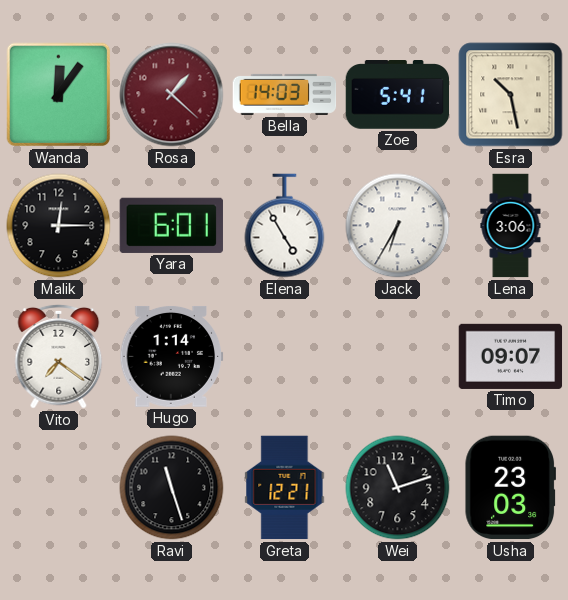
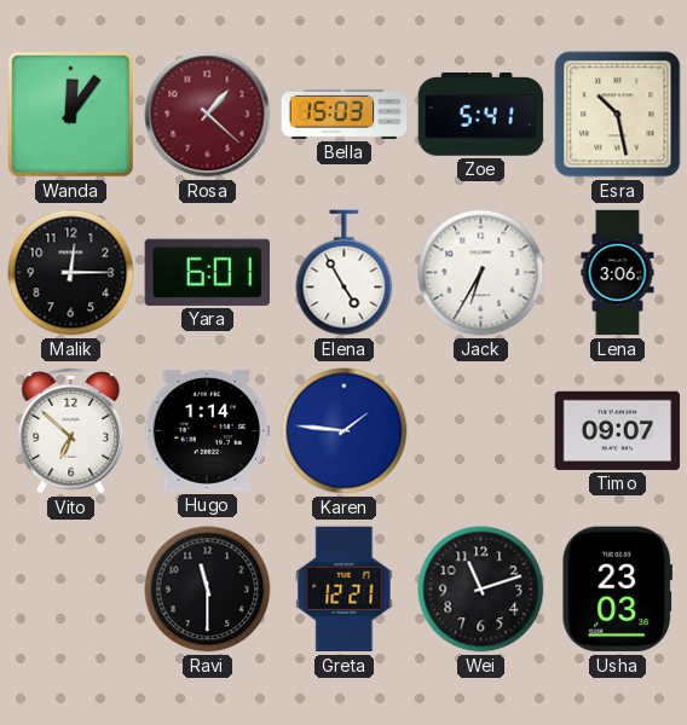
Bella: 14:03 -> 15:03 (345, 114)
Vito: 7:21 -> 6:52 (71, 430)
Karen: none -> 1:46 (345, 431)
Ravi: 11:27 -> 11:30 (208, 590)
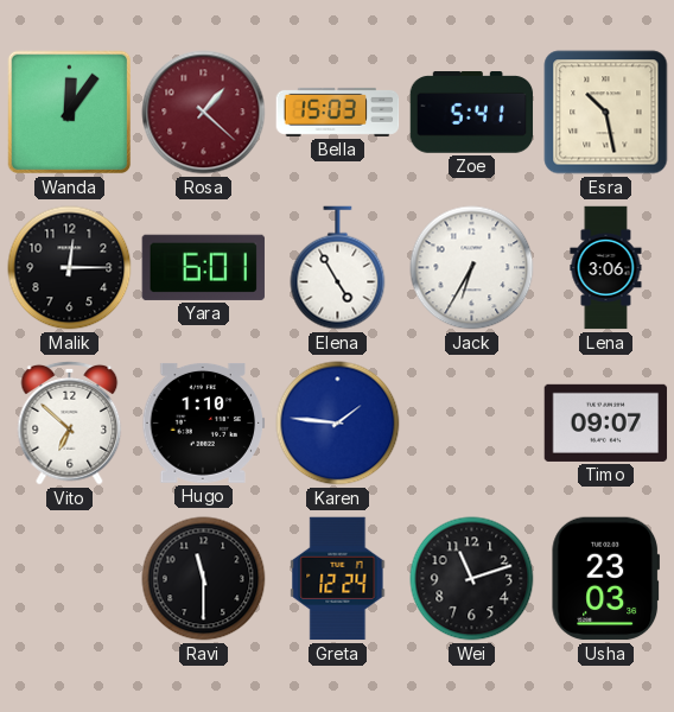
Hugo: 1:14 -> 1:10 (204, 422)
Greta: 12:21 -> 12:24 (338, 579)
